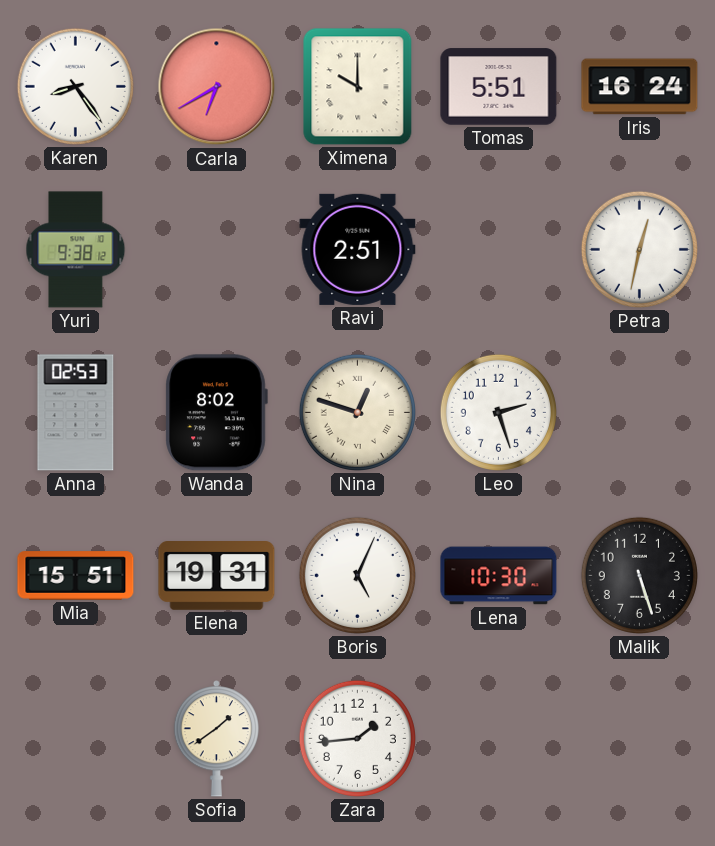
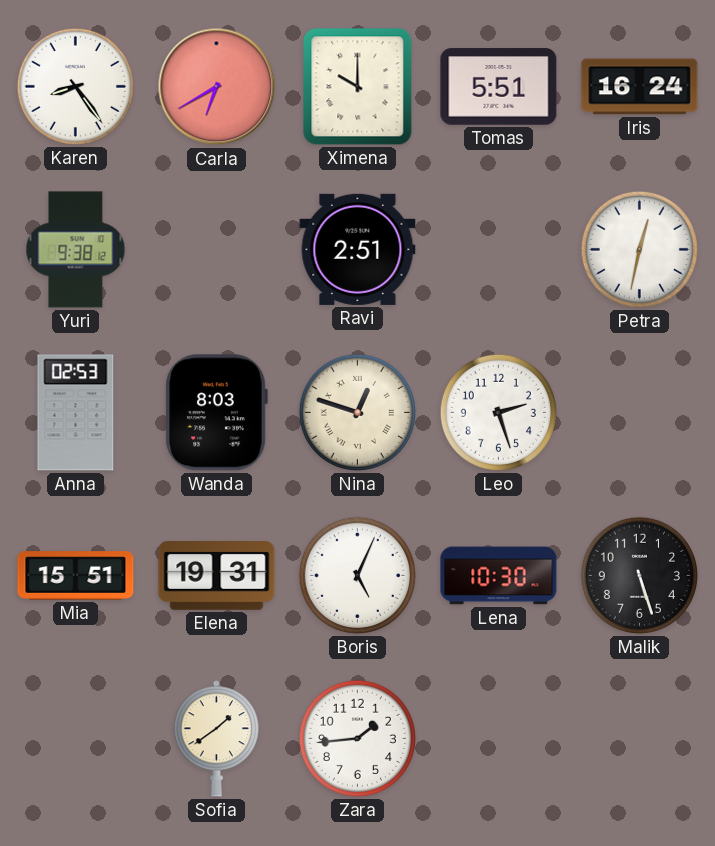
Wanda: 8:02 -> 8:03 (216, 413)
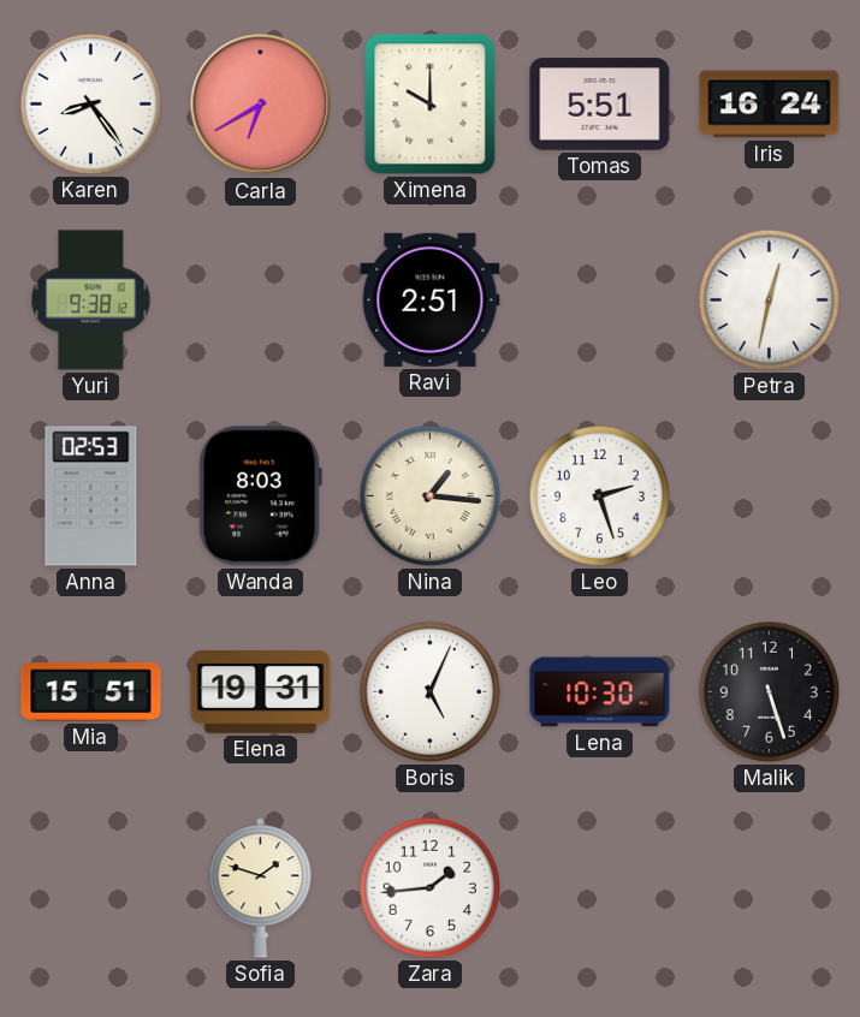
Nina: 12:48 -> 1:16 (429, 495)
Sofia: 1:39 -> 1:48 (260, 888)
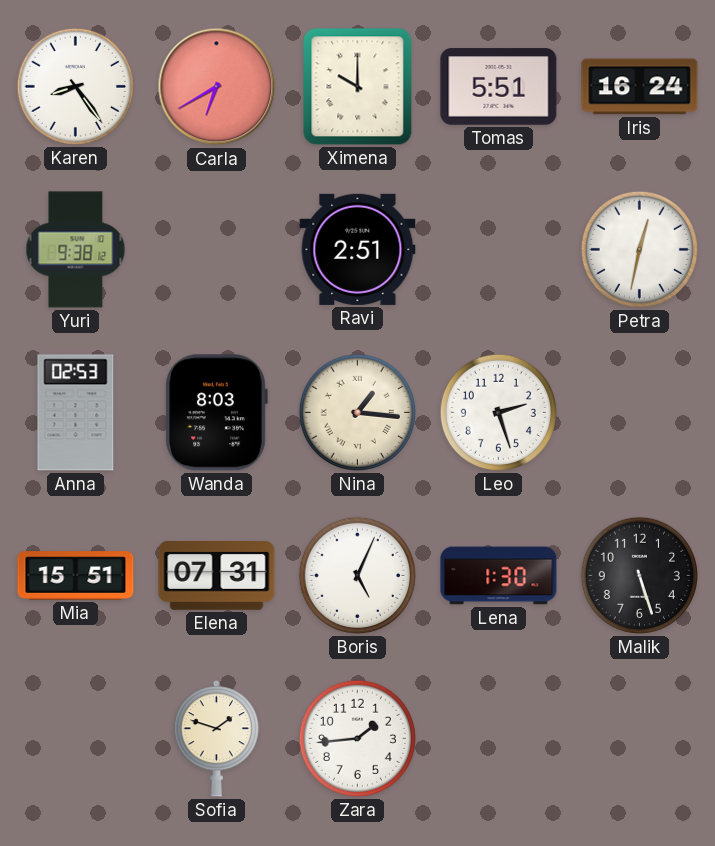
Elena: 19:31 -> 07:31 (217, 576)
Lena: 10:30 -> 1:30 (499, 576)
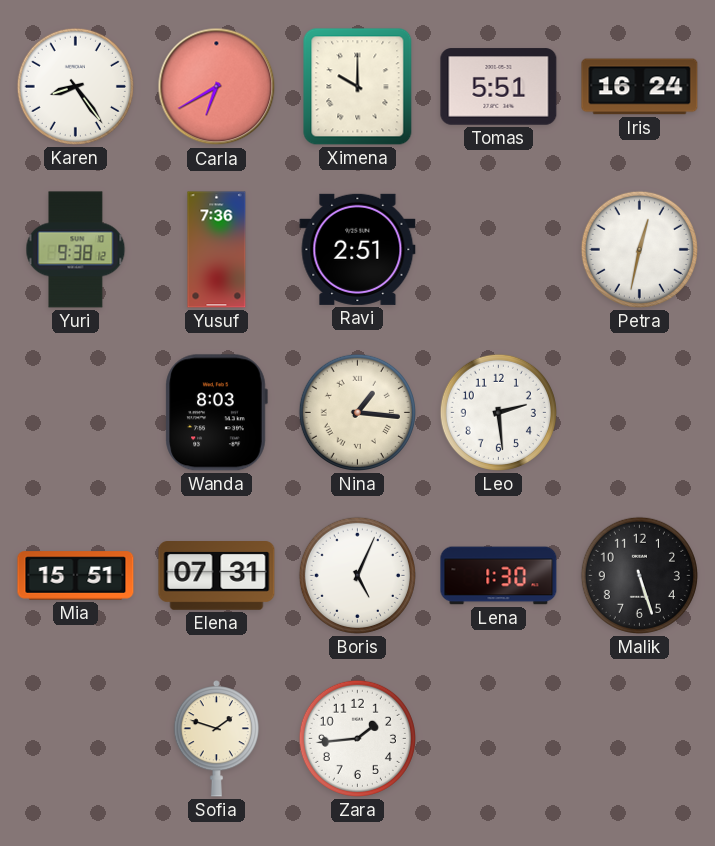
Yusuf: none -> 7:36 (217, 250)
Anna: 02:53 -> none (76, 413)
Leo: 2:27 -> 2:29 (498, 412)
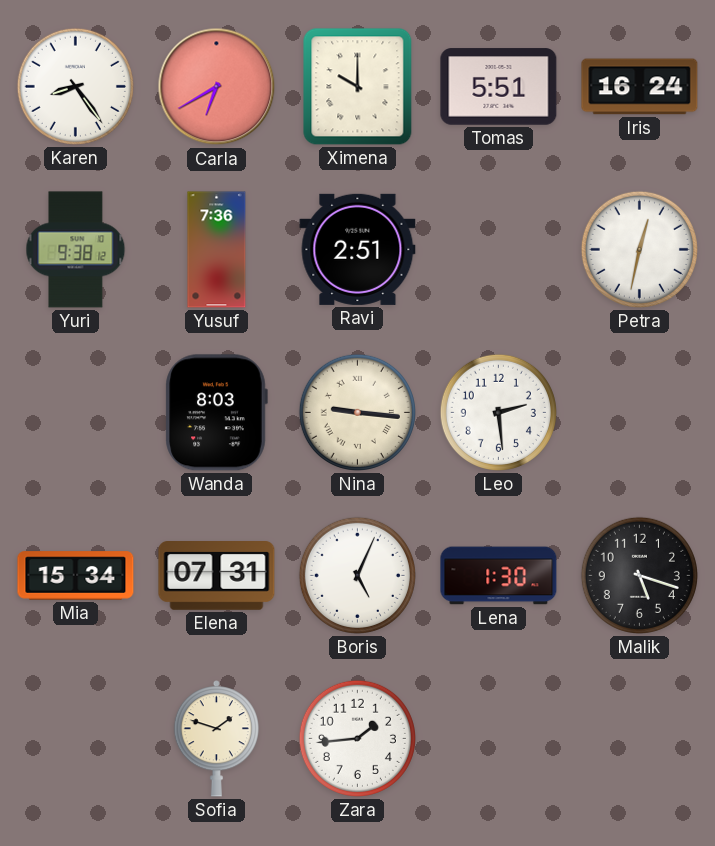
Nina: 1:16 -> 9:16 (357, 412)
Mia: 15:51 -> 15:34 (76, 576)
Malik: 5:27 -> 5:18 (639, 575)
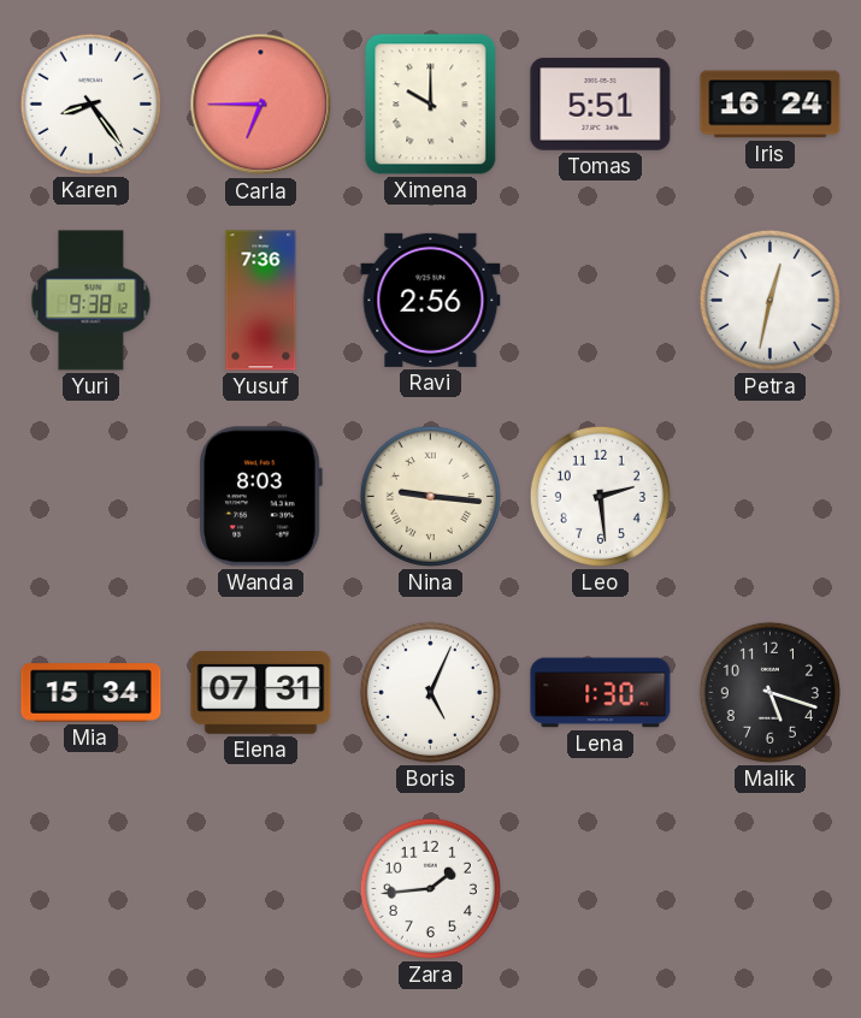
Carla: 6:40 -> 6:45 (261, 105)
Ravi: 2:51 -> 2:56 (431, 300)
Sofia: 1:48 -> none (216, 739)
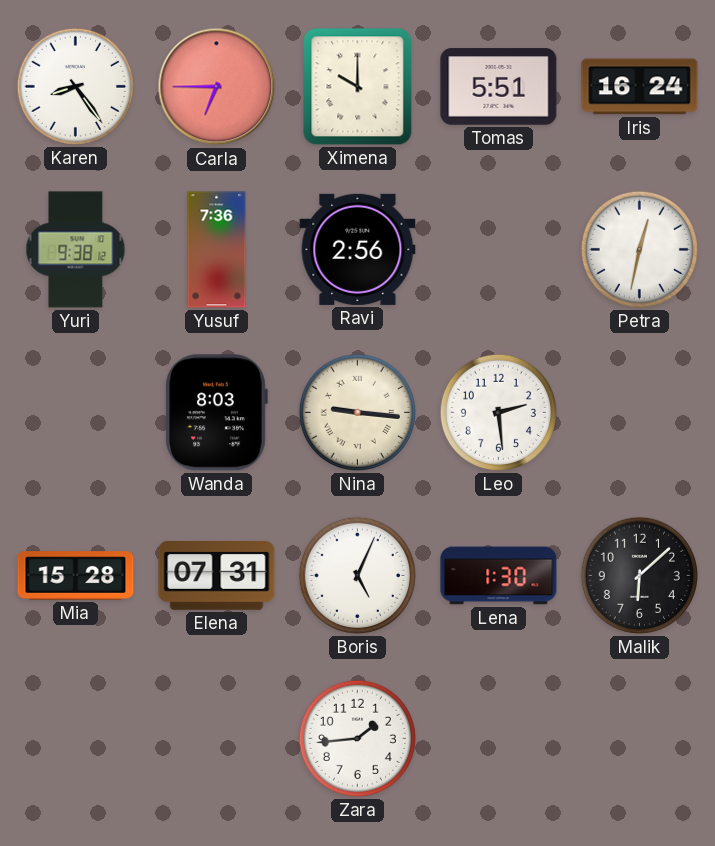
Mia: 15:34 -> 15:28 (76, 576)
Malik: 5:18 -> 6:08 (639, 575)
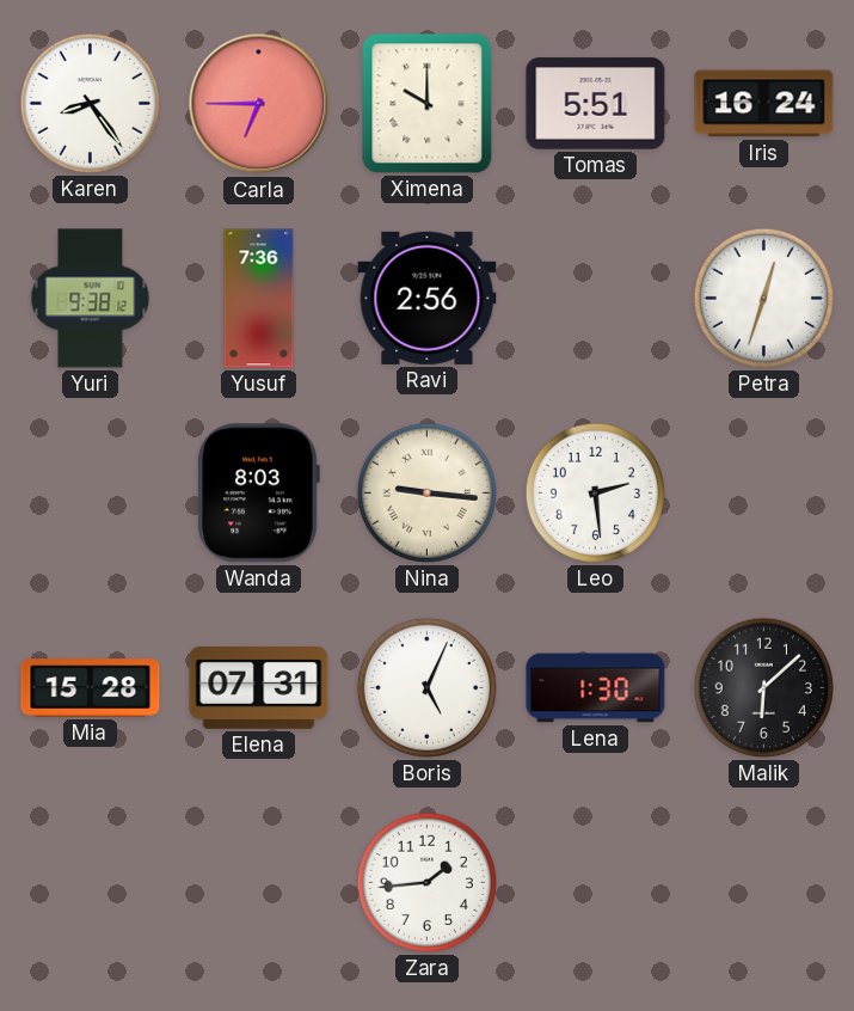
Petra: 12:32 -> 12:33 (763, 298)
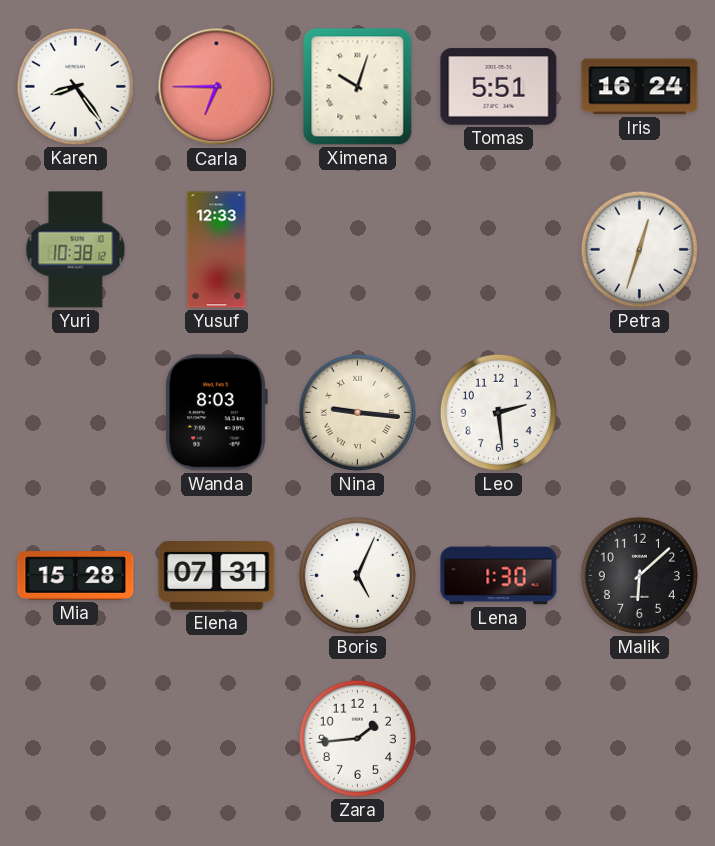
Ximena: 10:00 -> 10:03 (358, 87)
Yuri: 9:38 -> 10:38 (76, 250)
Yusuf: 7:36 -> 12:33 (217, 250)
Ravi: 2:56 -> none (428, 298)
